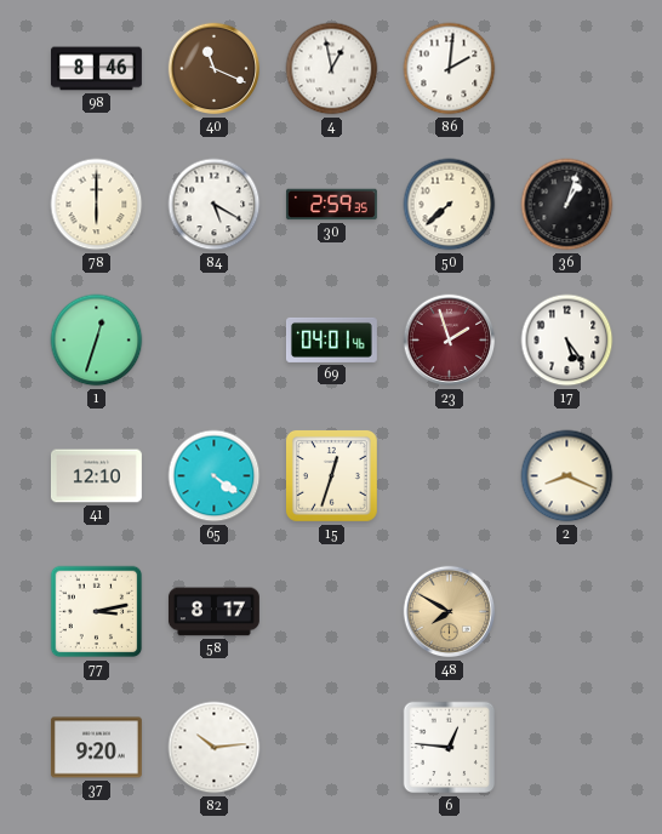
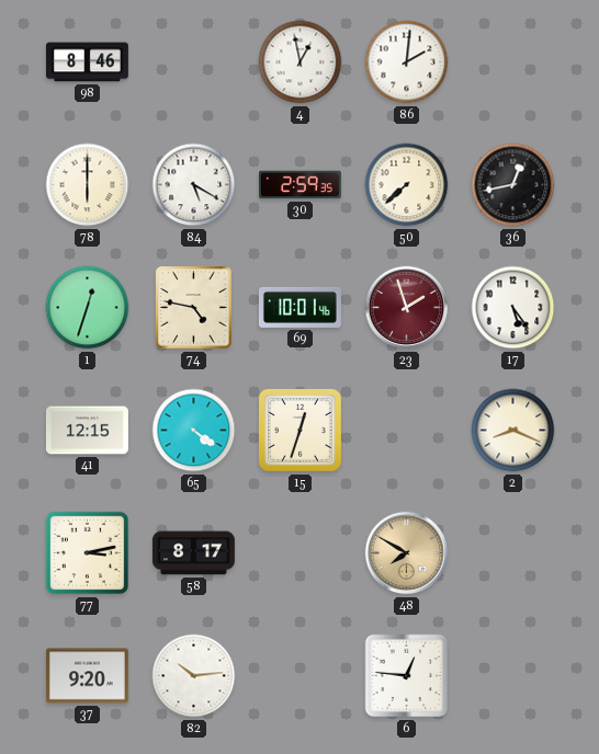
40: 11:19 -> none (215, 69)
36: 1:03 -> 12:43 (513, 185)
74: none -> 4:47 (194, 308)
69: 04:01 -> 10:01 (299, 307)
41: 12:10 -> 12:15 (87, 431)
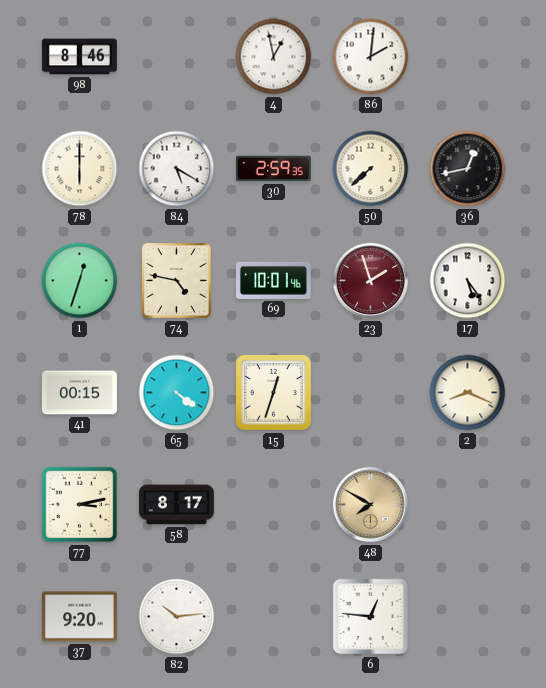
41: 12:15 -> 00:15 (79, 393)
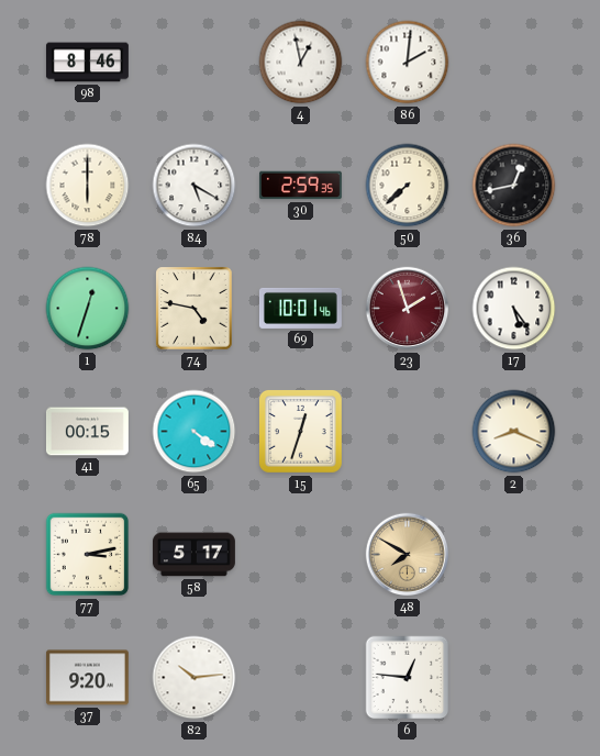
58: 8:17 -> 5:17 (193, 555)
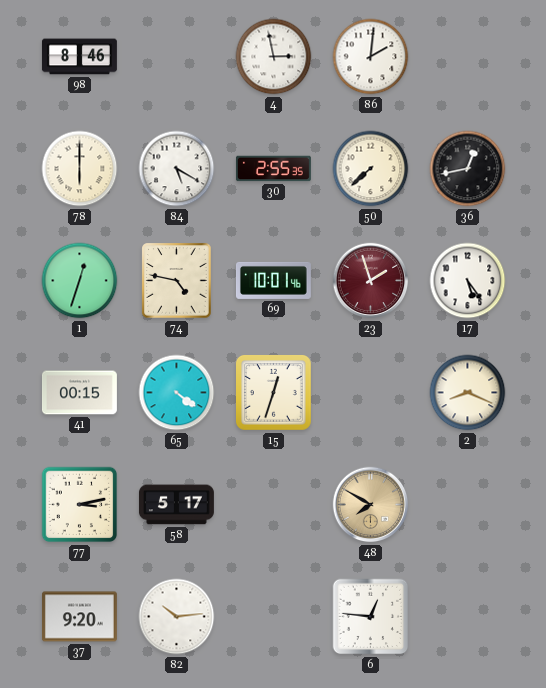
4: 12:58 -> 2:58 (274, 57)
30: 2:59 -> 2:55 (273, 169)
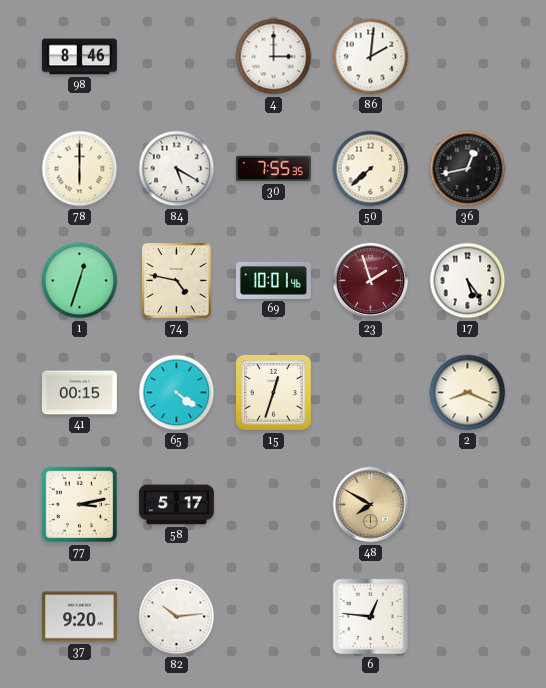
4: 2:58 -> 3:00 (274, 57)
30: 2:55 -> 7:55 (273, 169)
